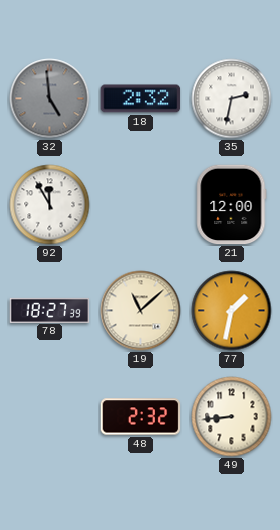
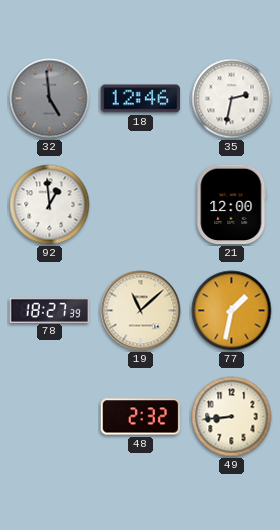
18: 2:32 -> 12:46 (141, 99)
92: 11:55 -> 12:59 (50, 205)
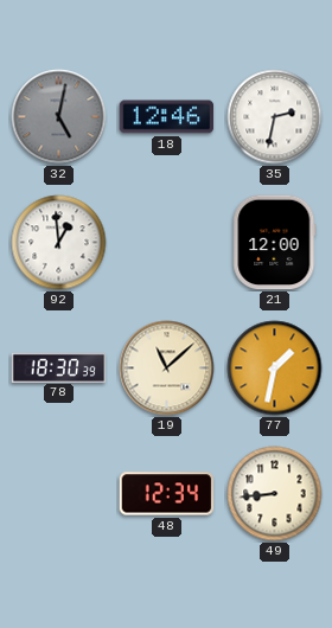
32: 4:59 -> 5:02 (59, 117)
78: 18:27 -> 18:30 (59, 367)
48: 2:32 -> 12:34 (167, 494)
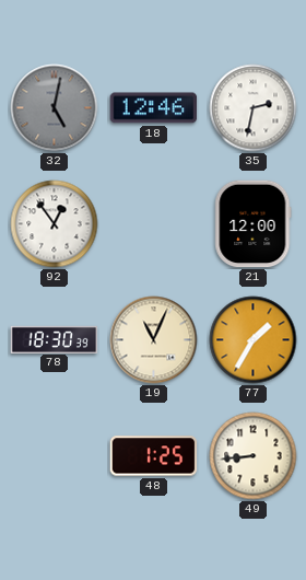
92: 12:59 -> 12:54 (55, 224)
19: 11:08 -> 11:04 (154, 340)
77: 1:32 -> 1:35 (254, 340)
48: 12:34 -> 1:25 (154, 456)
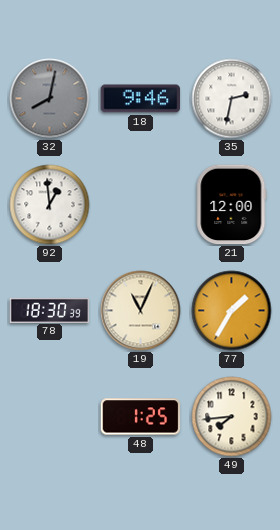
32: 5:02 -> 8:02 (50, 99)
18: 12:46 -> 9:46 (141, 99)
92: 12:54 -> 12:59 (50, 205)
49: 8:44 -> 7:44 (232, 417)
